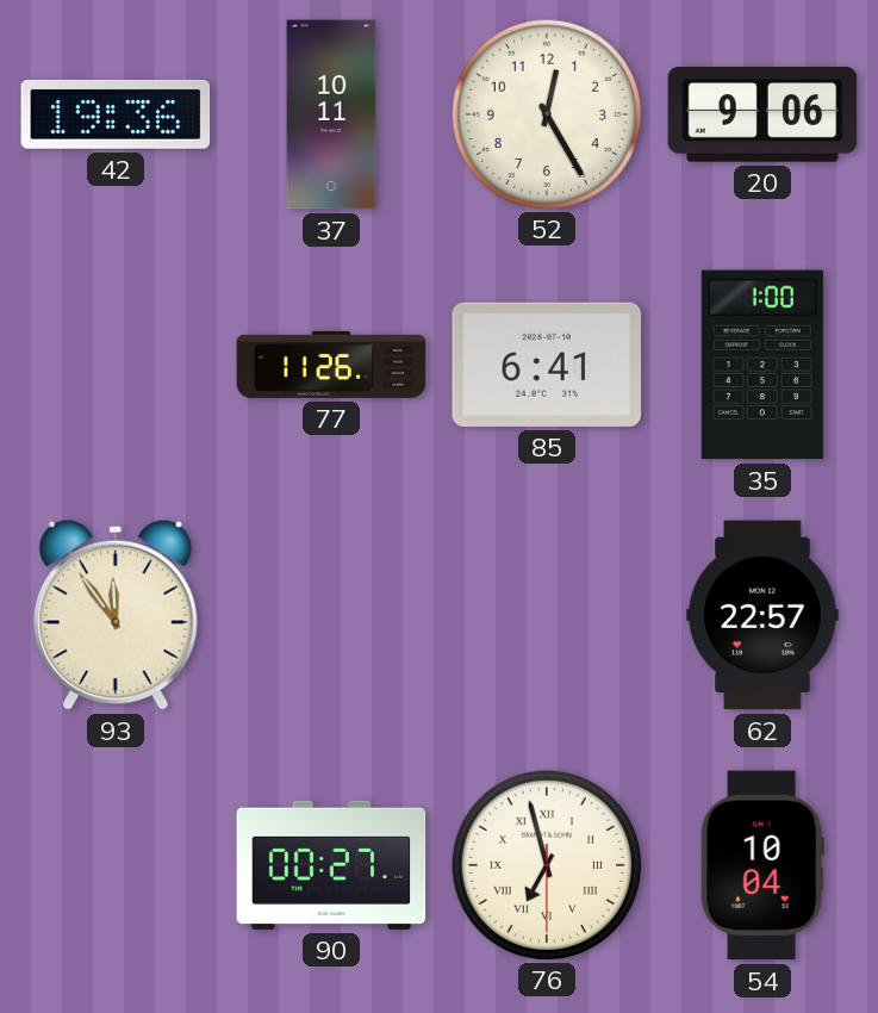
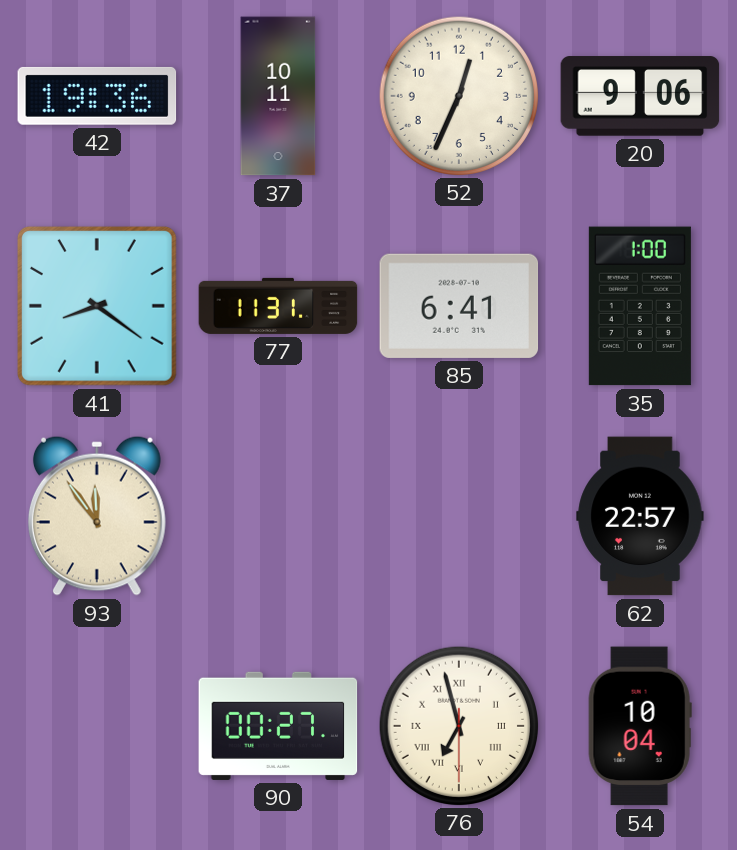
52: 12:25 -> 12:34 (458, 95)
41: none -> 8:21 (97, 306)
77: 11:26 -> 11:31 (278, 306)
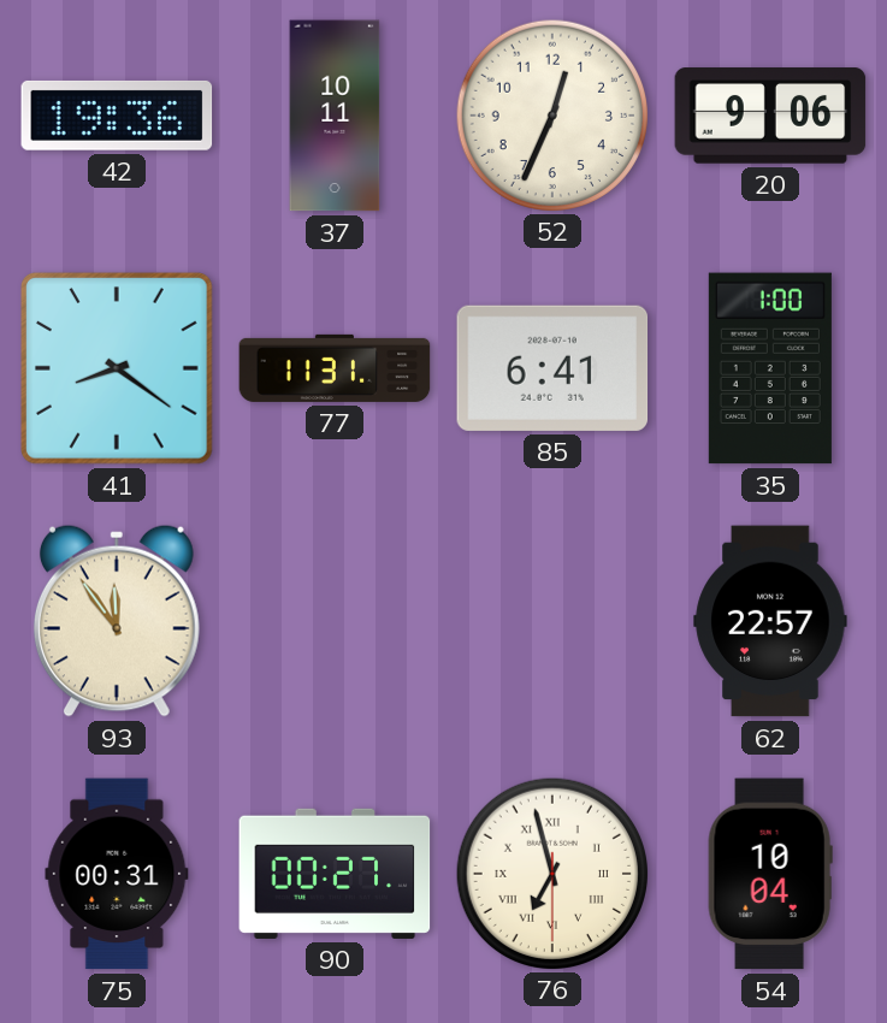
75: none -> 00:31 (117, 874)
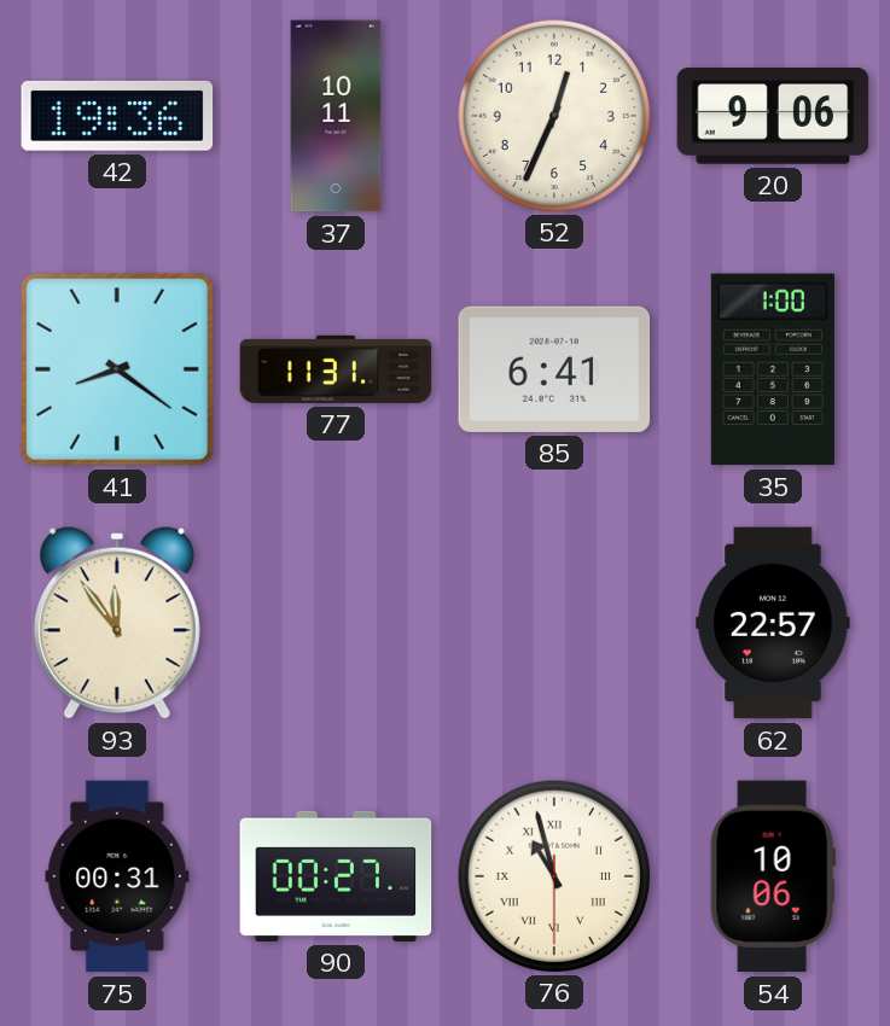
76: 6:57 -> 10:57 (553, 875)
54: 10:04 -> 10:06 (773, 876)
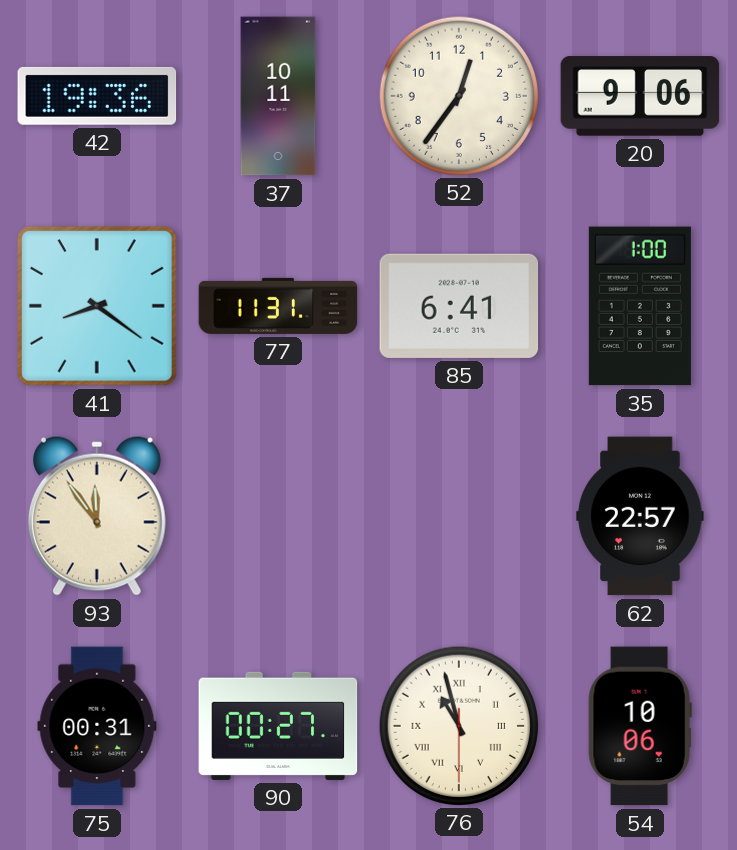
52: 12:34 -> 12:36 (458, 95)
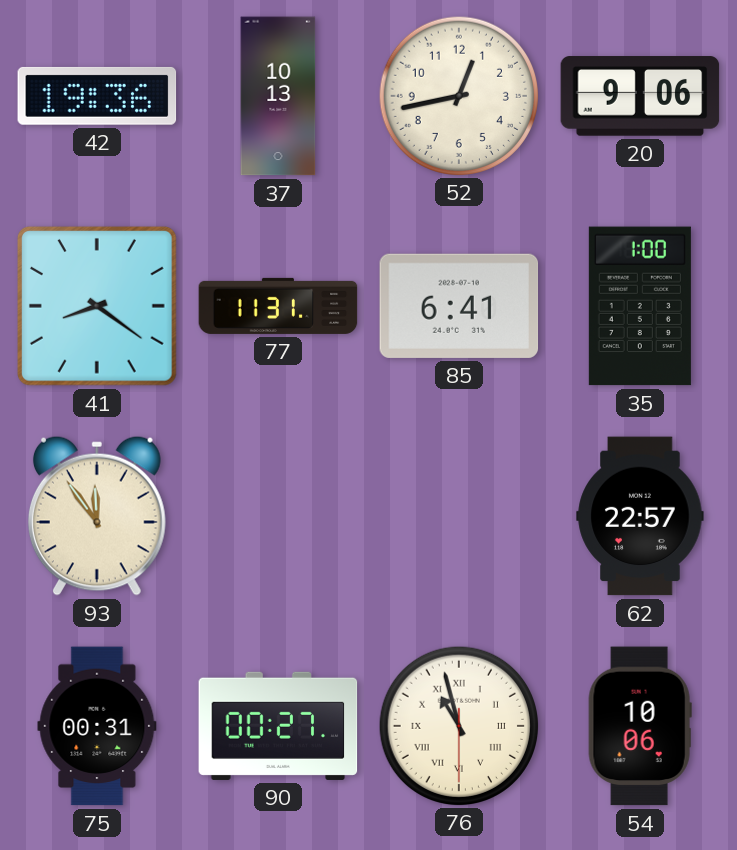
37: 10:11 -> 10:13 (278, 96)
52: 12:36 -> 12:43 (458, 95)
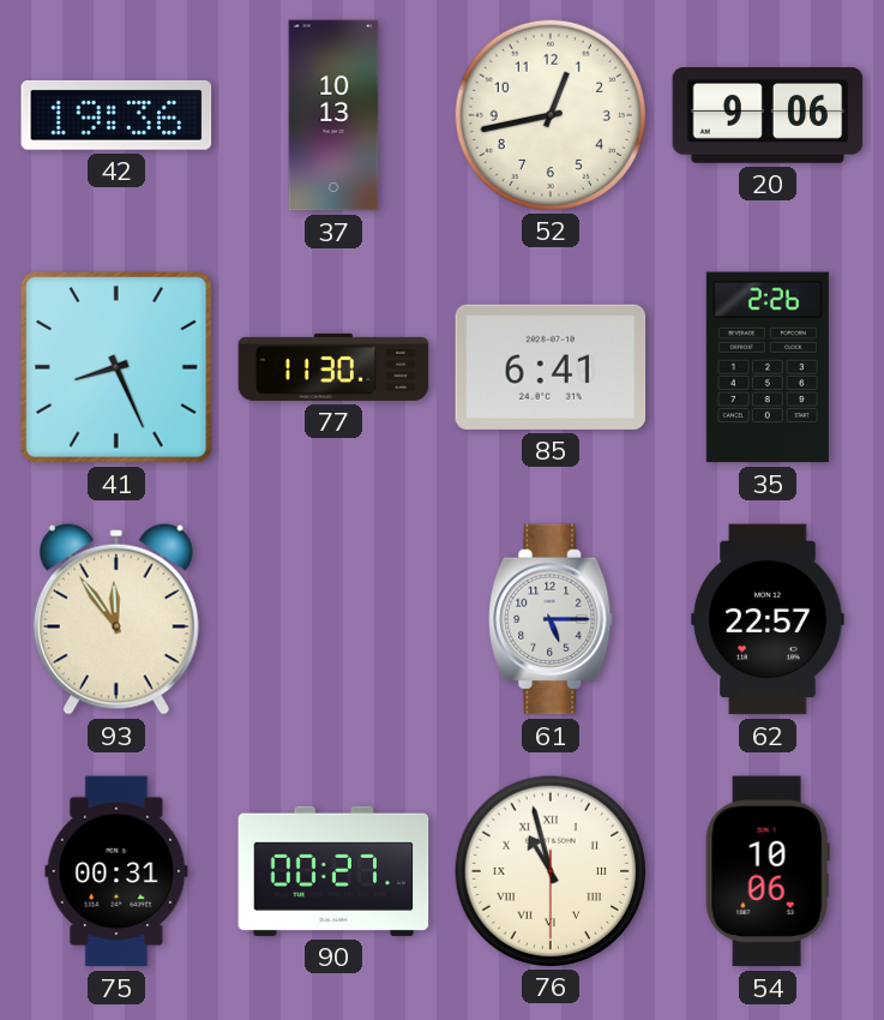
41: 8:21 -> 8:26 (116, 367)
77: 11:31 -> 11:30 (333, 367)
35: 1:00 -> 2:26 (768, 367)
61: none -> 5:15 (551, 619)
